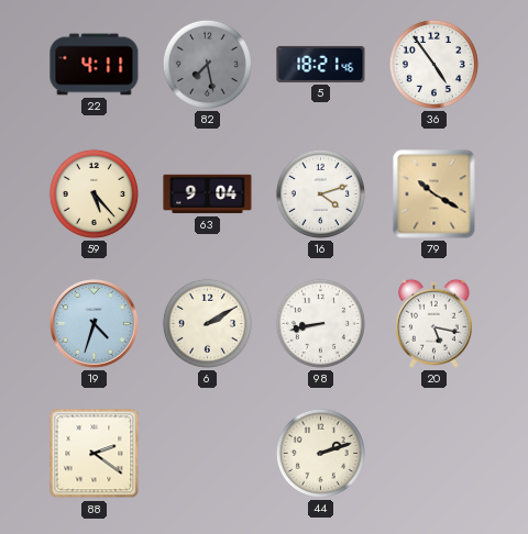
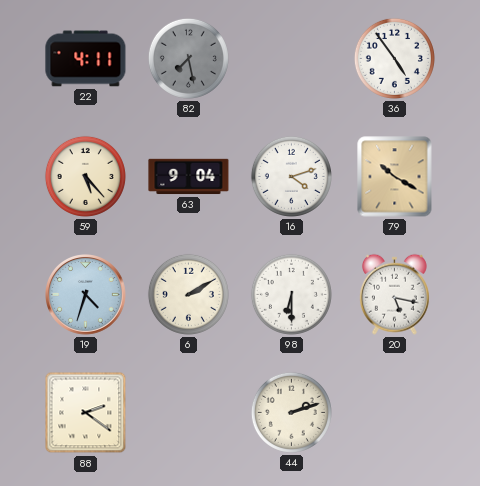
5: 18:21 -> none (321, 64)
98: 8:43 -> 6:30 (291, 294)
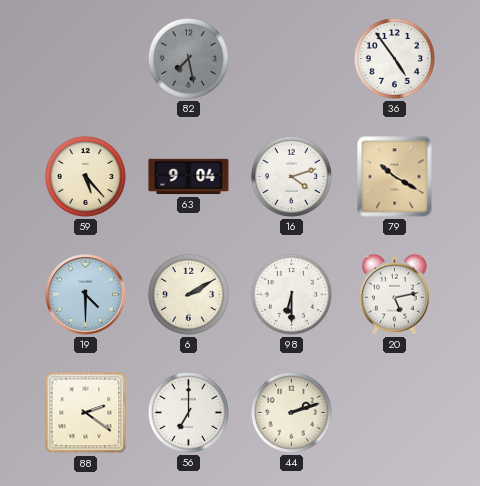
22: 4:11 -> none (86, 59)
19: 4:33 -> 4:30 (86, 295)
20: 5:17 -> 5:13 (394, 294)
56: none -> 7:00 (188, 412)
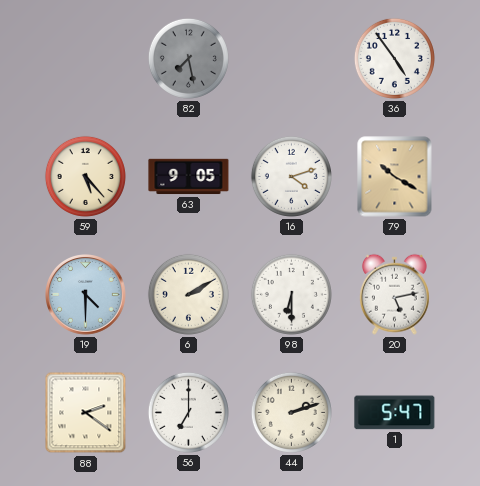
63: 9:04 -> 9:05 (189, 177)
1: none -> 5:47 (395, 413)
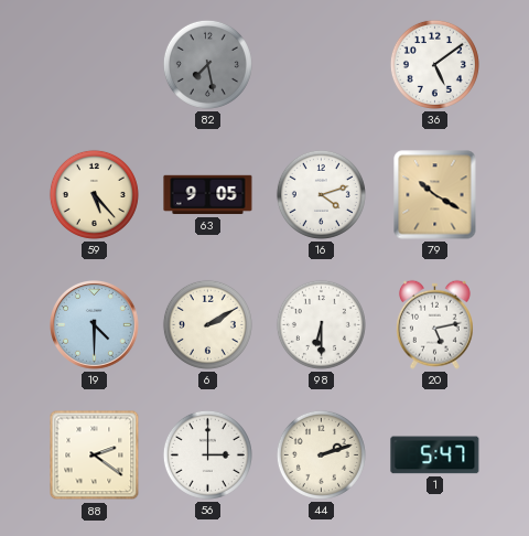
36: 4:54 -> 5:09 (434, 64)
56: 7:00 -> 3:00 (207, 454)
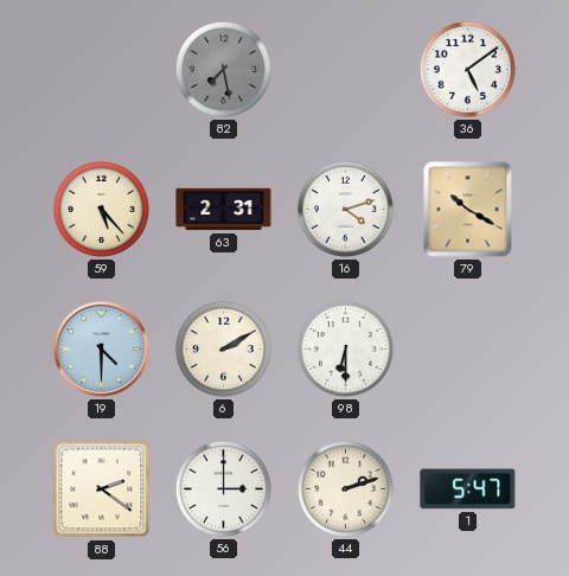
63: 9:05 -> 2:31 (224, 210)
20: 5:13 -> none (434, 324)
